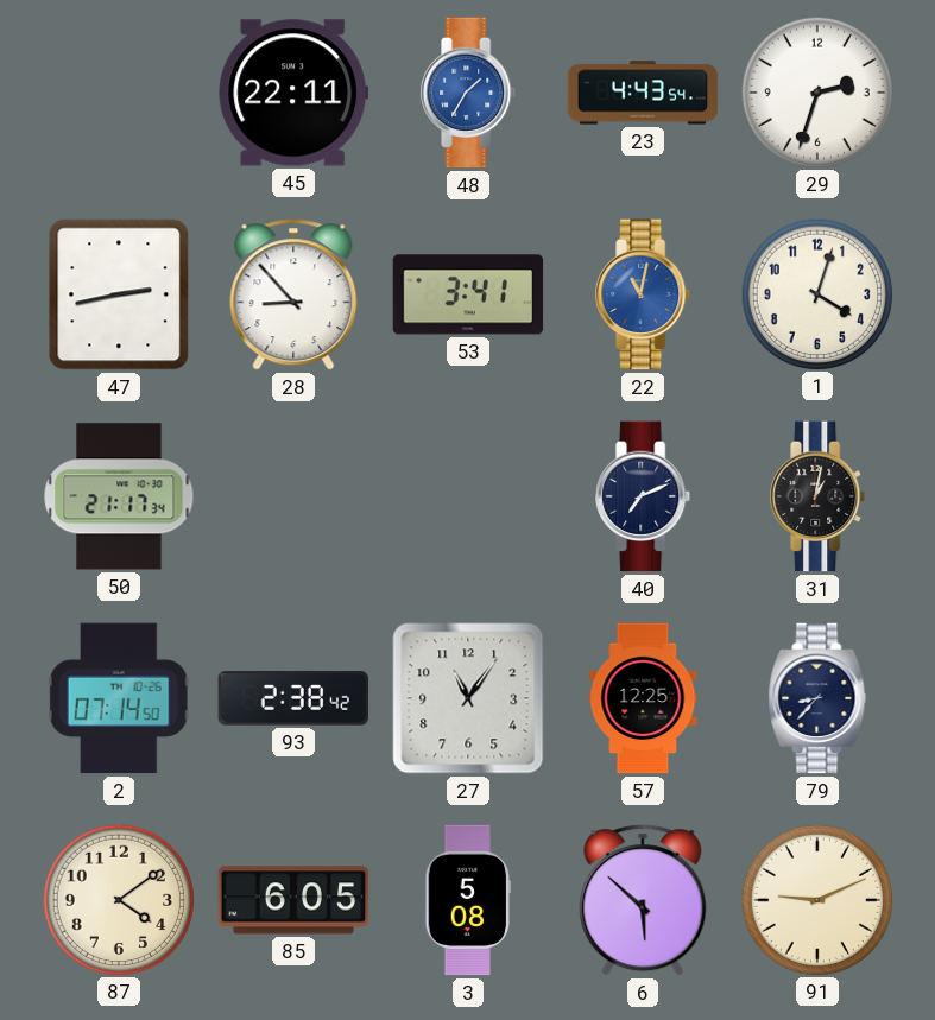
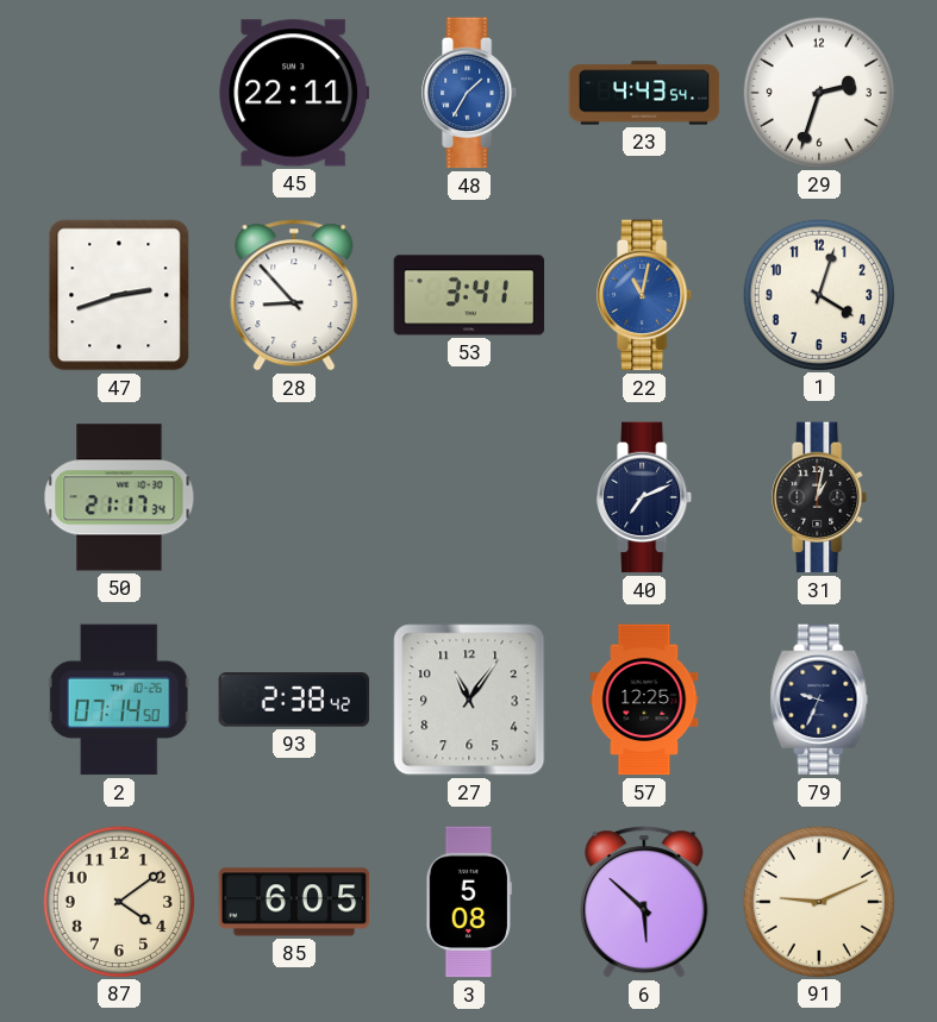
47: 2:43 -> 2:42 (119, 295)
79: 8:37 -> 9:34 (819, 700)
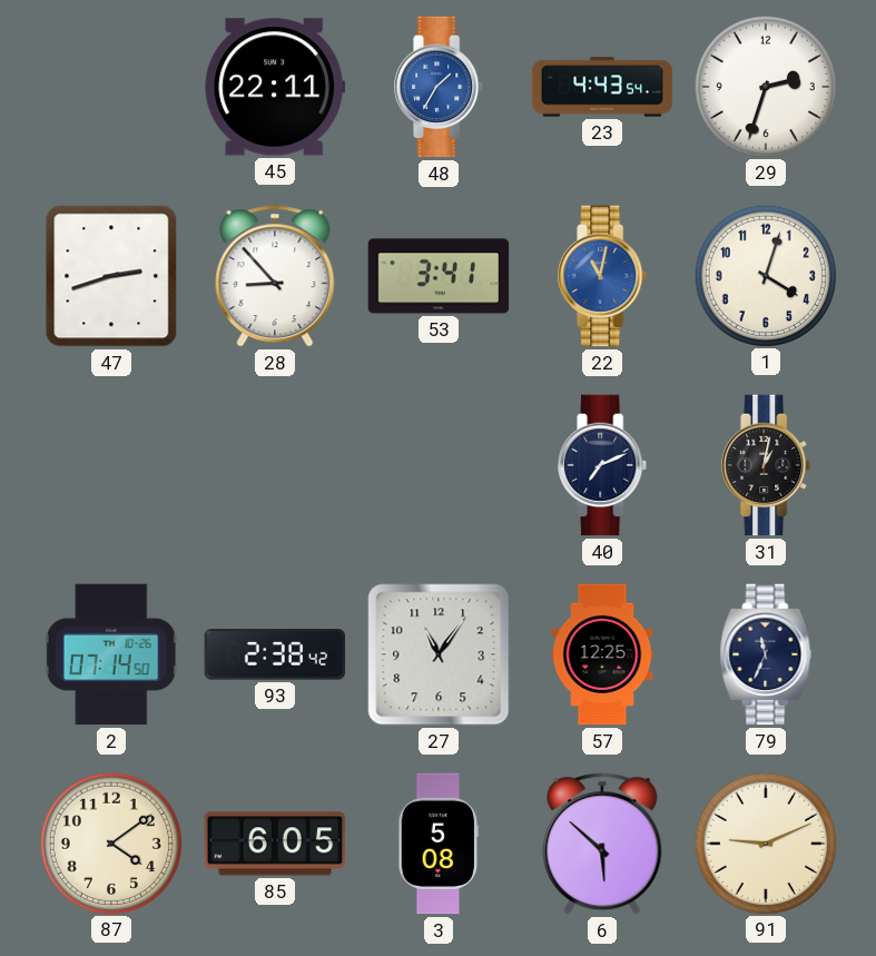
50: 21:17 -> none (119, 497)
79: 9:34 -> 11:34 (766, 654)
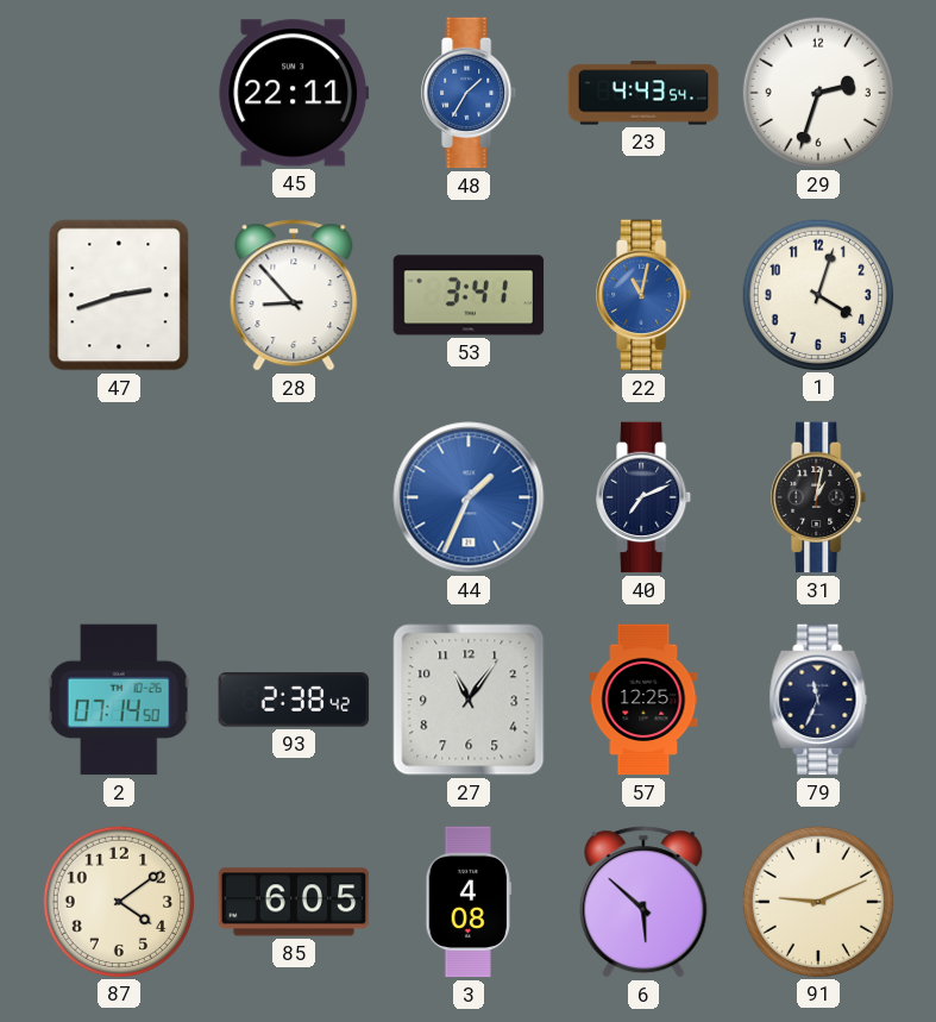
44: none -> 1:34 (469, 497)
3: 5:08 -> 4:08 (469, 902)
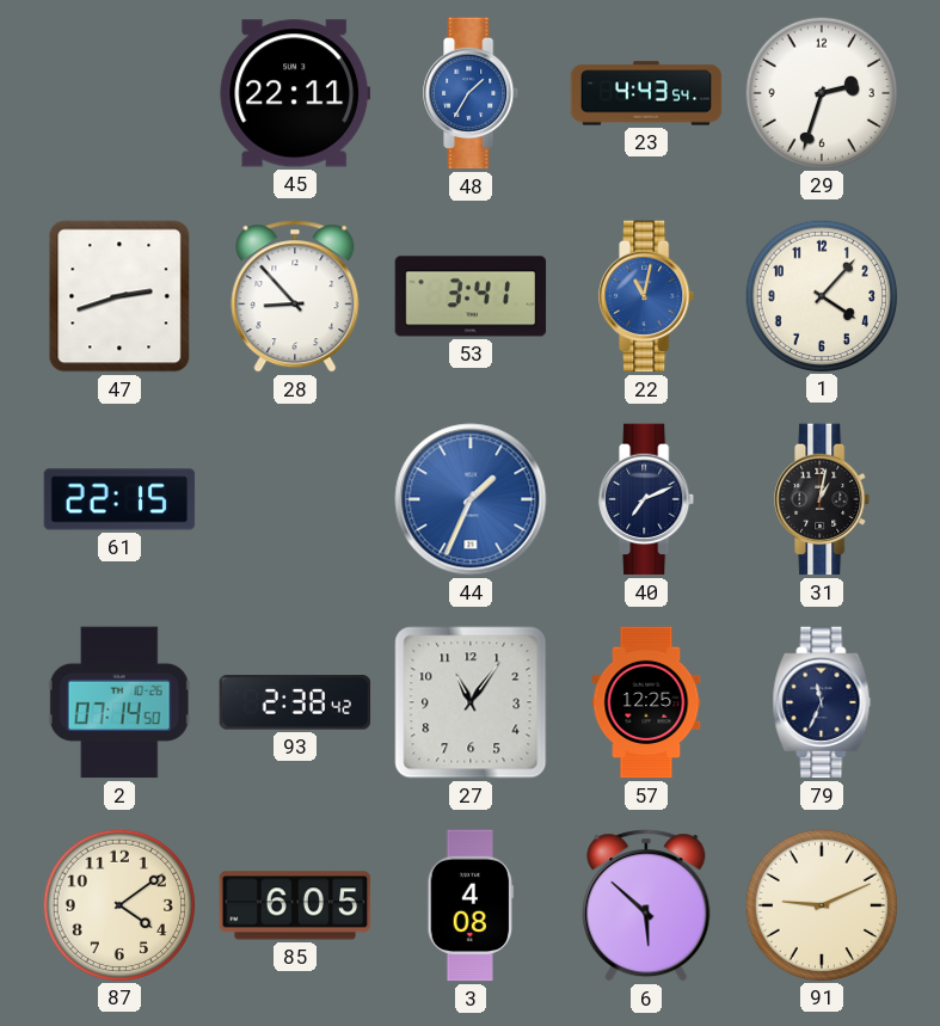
1: 4:03 -> 4:07 (821, 295)
61: none -> 22:15 (119, 499)
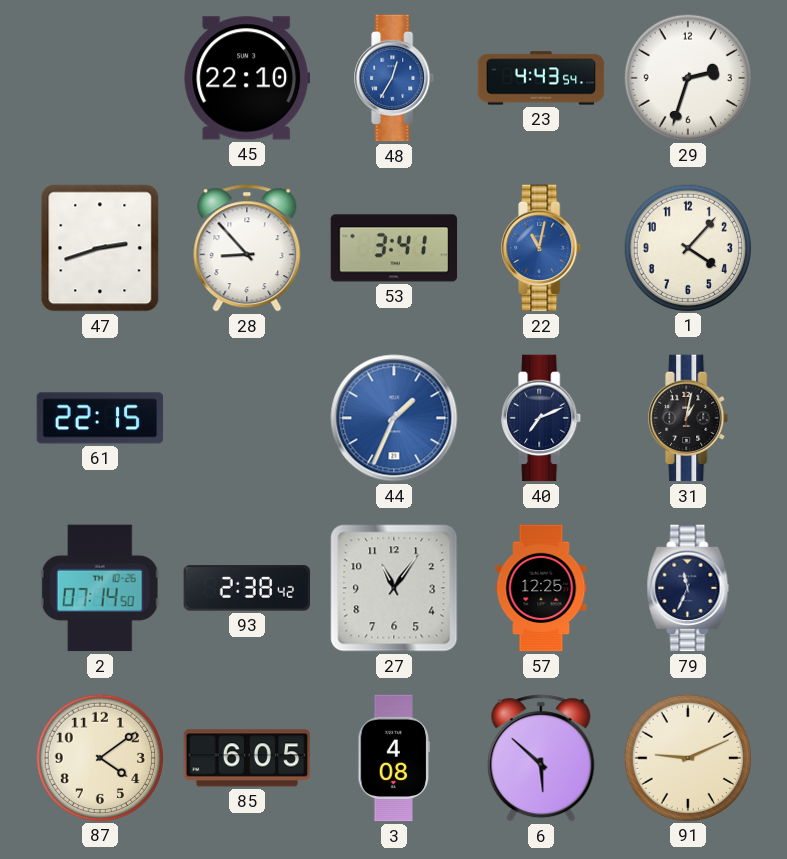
45: 22:11 -> 22:10 (247, 78)
48: 1:35 -> 12:35 (395, 78)
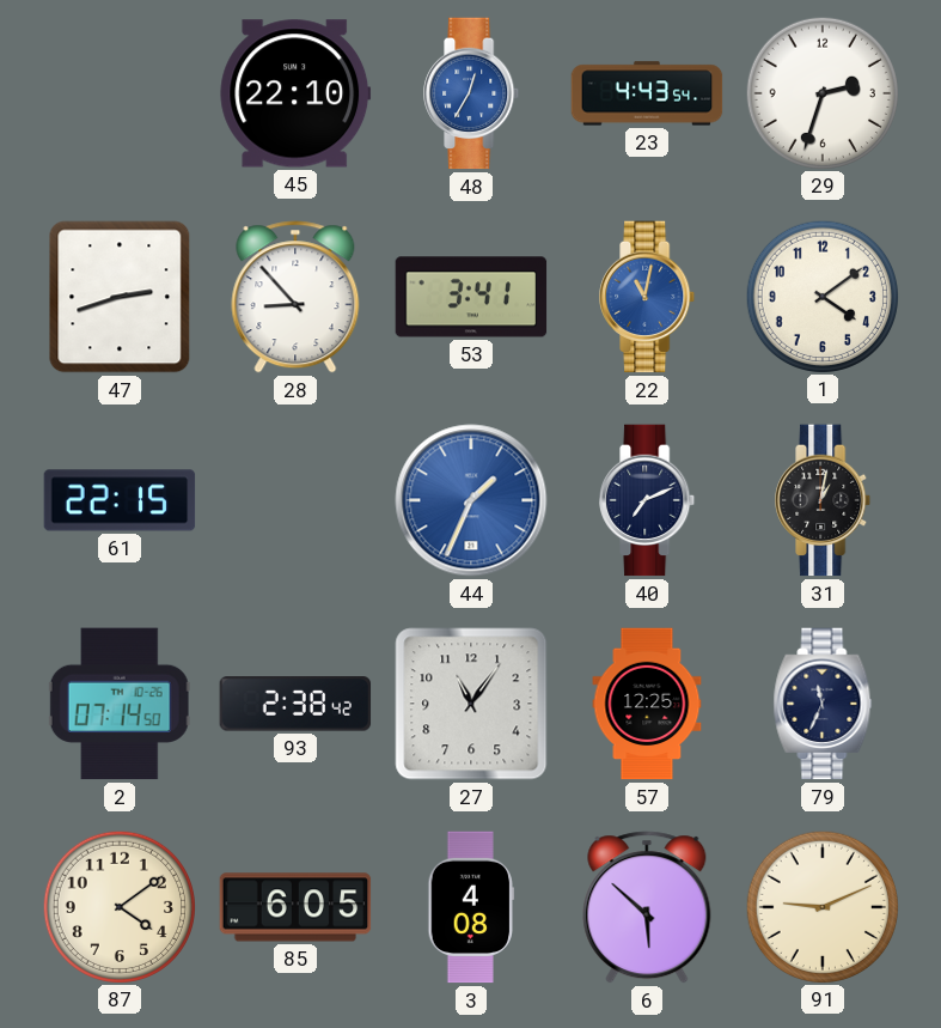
1: 4:07 -> 4:09 (821, 296)
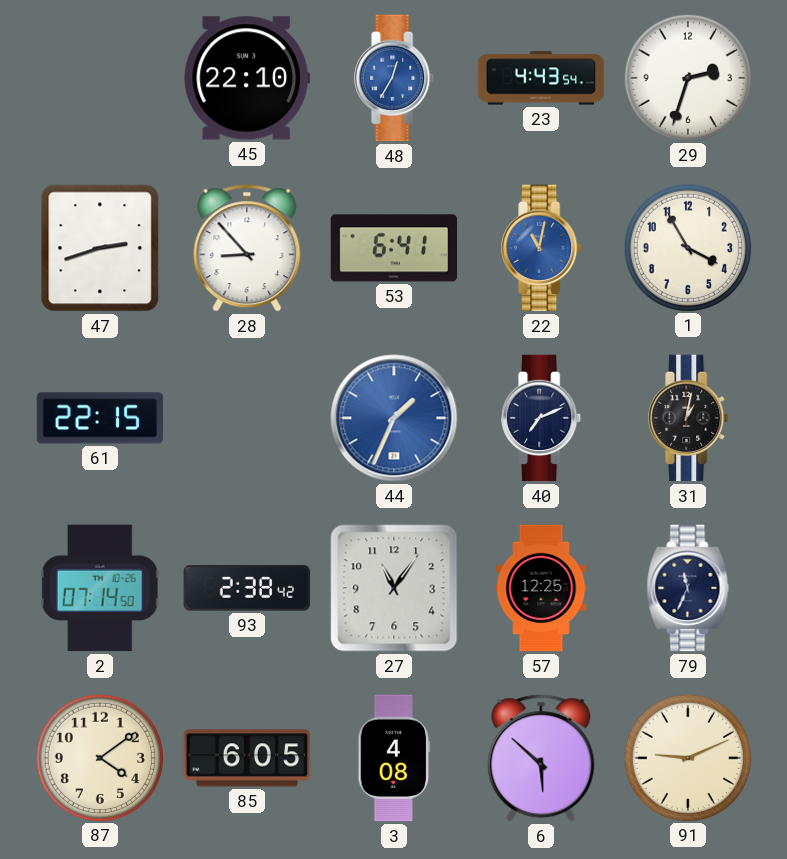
53: 3:41 -> 6:41 (394, 248)
1: 4:09 -> 3:55 (687, 247)
